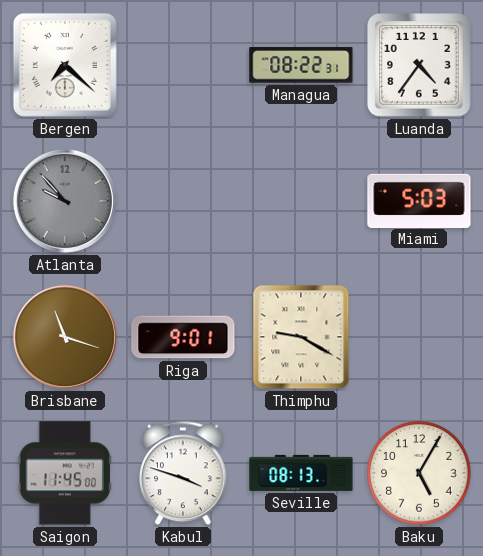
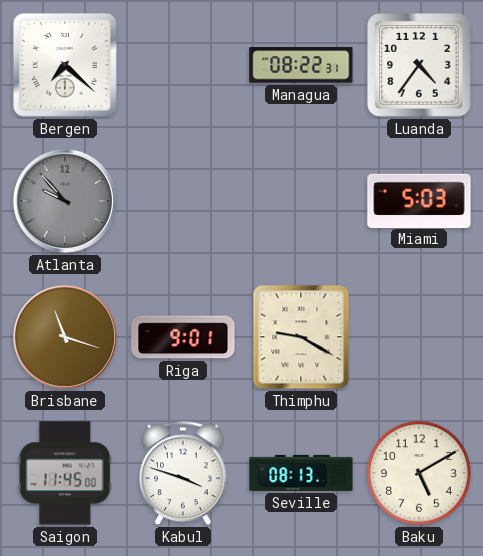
Baku: 5:05 -> 5:10 (419, 473)
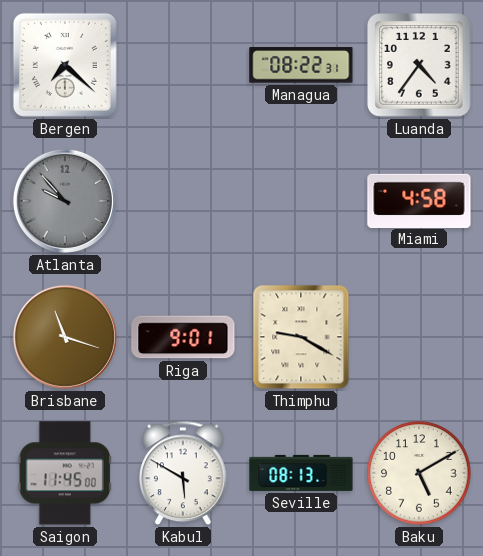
Miami: 5:03 -> 4:58 (419, 200)
Kabul: 3:48 -> 5:50 (183, 473)
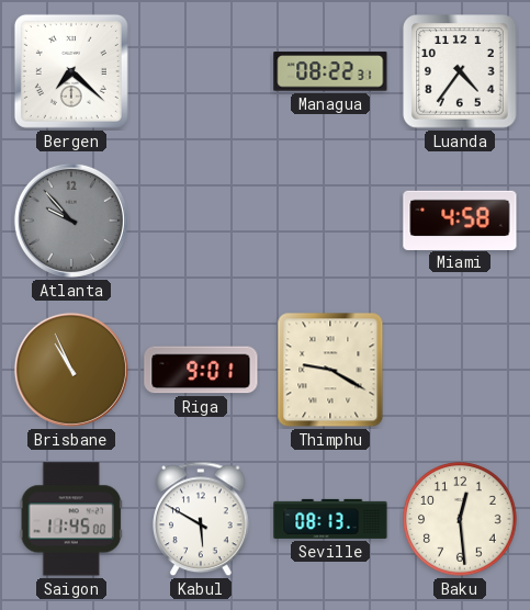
Brisbane: 11:18 -> 10:56 (71, 370)
Baku: 5:10 -> 12:29 (460, 519)
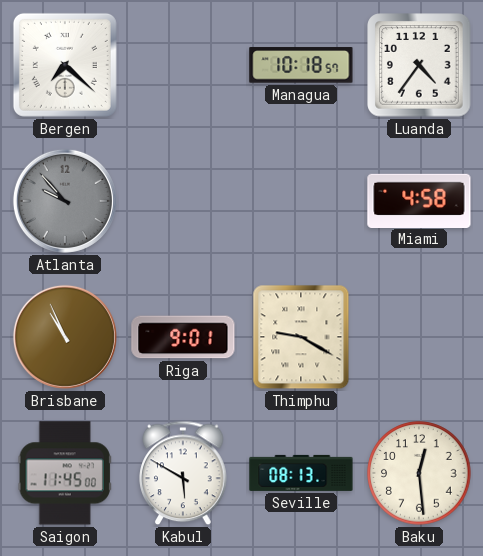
Managua: 08:22 -> 10:18 (301, 65)
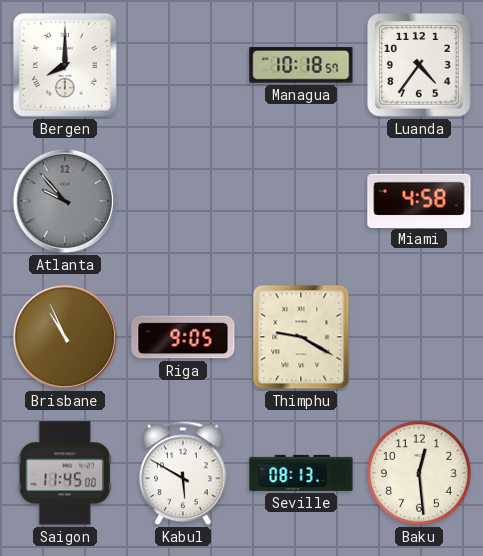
Bergen: 7:22 -> 8:00 (65, 65)
Riga: 9:01 -> 9:05 (183, 337)
